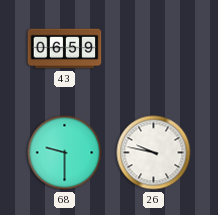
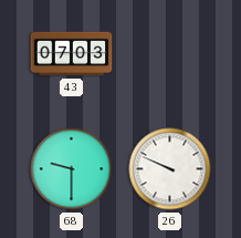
43: 06:59 -> 07:03 (72, 54)
26: 9:47 -> 9:49 (170, 169)
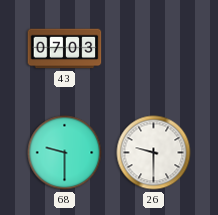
26: 9:49 -> 9:30 (154, 153)
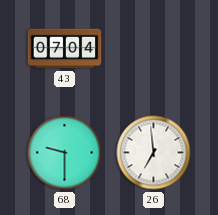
43: 07:03 -> 07:04 (65, 49)
26: 9:30 -> 6:59 (154, 153)
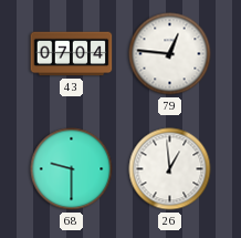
79: none -> 12:46 (170, 54)
26: 6:59 -> 12:59 (170, 169)
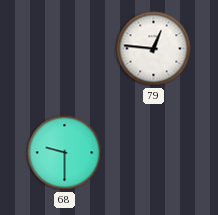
43: 07:04 -> none (72, 54)
26: 12:59 -> none (170, 169)
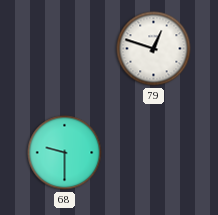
79: 12:46 -> 12:48 (154, 49)
